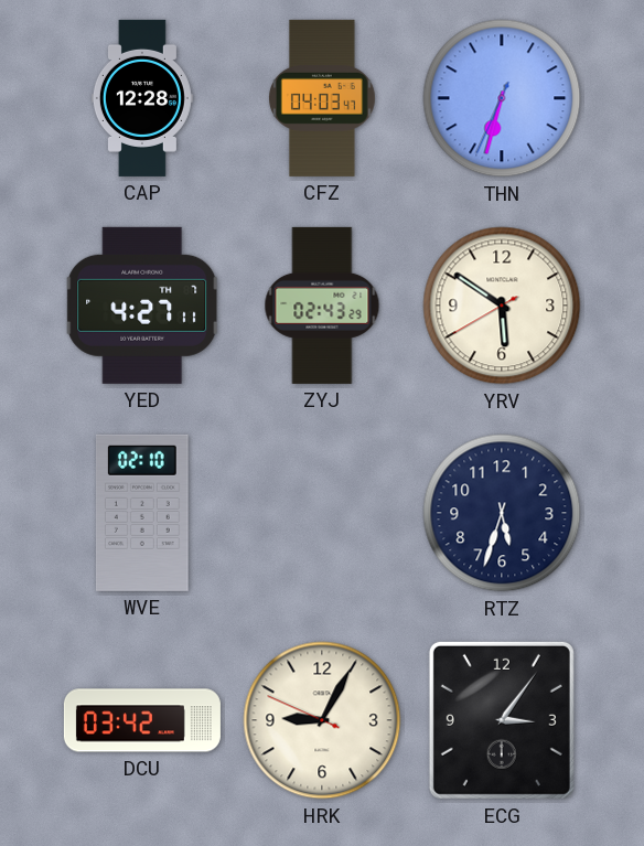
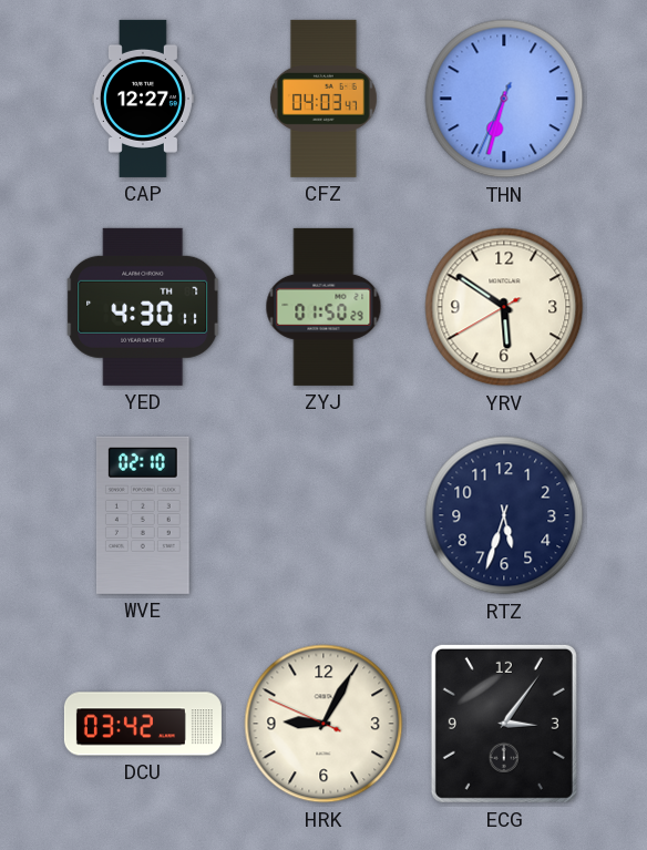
CAP: 12:28 -> 12:27 (143, 99)
YED: 4:27 -> 4:30 (143, 307)
ZYJ: 02:43 -> 01:50 (323, 307)
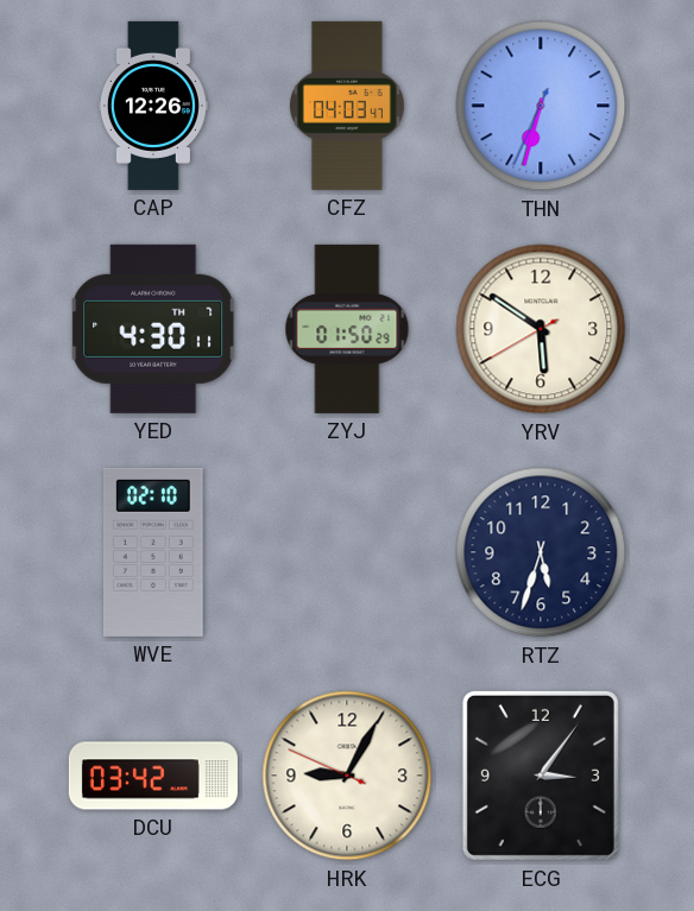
CAP: 12:27 -> 12:26 (153, 106)
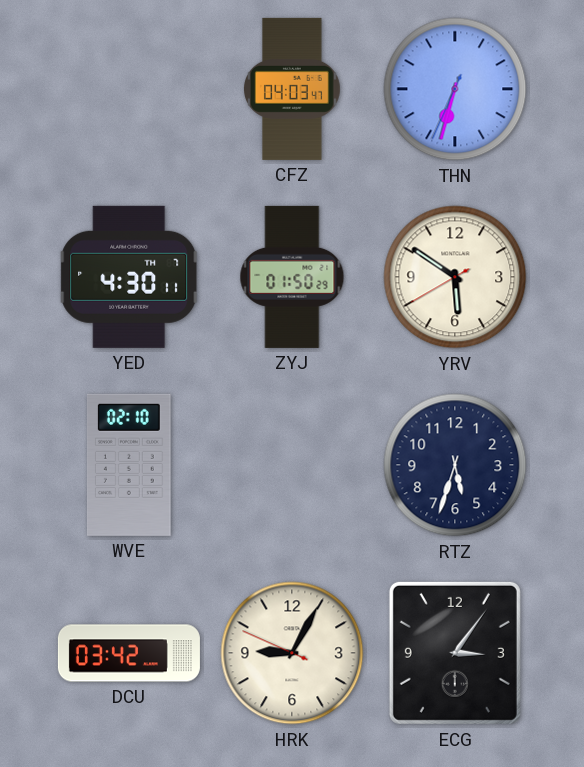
CAP: 12:26 -> none (153, 106)
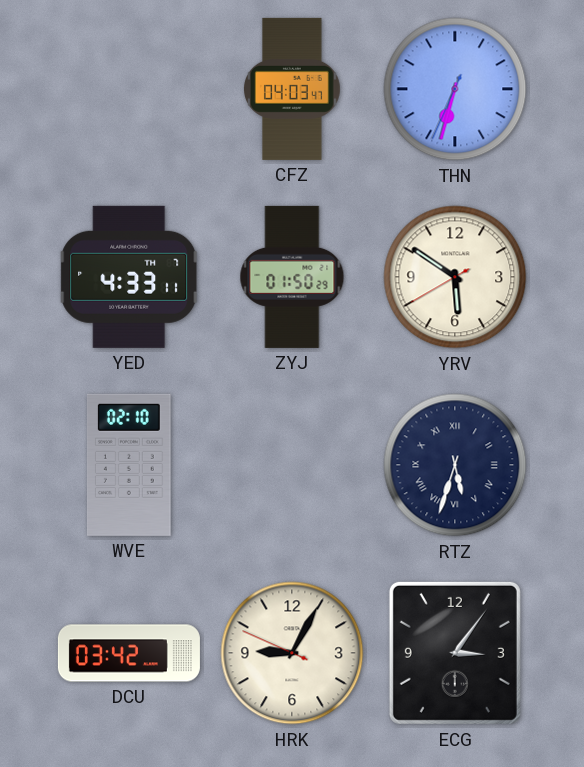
YED: 4:30 -> 4:33 (129, 277)
RTZ numerals: Arabic -> Roman (455, 465)
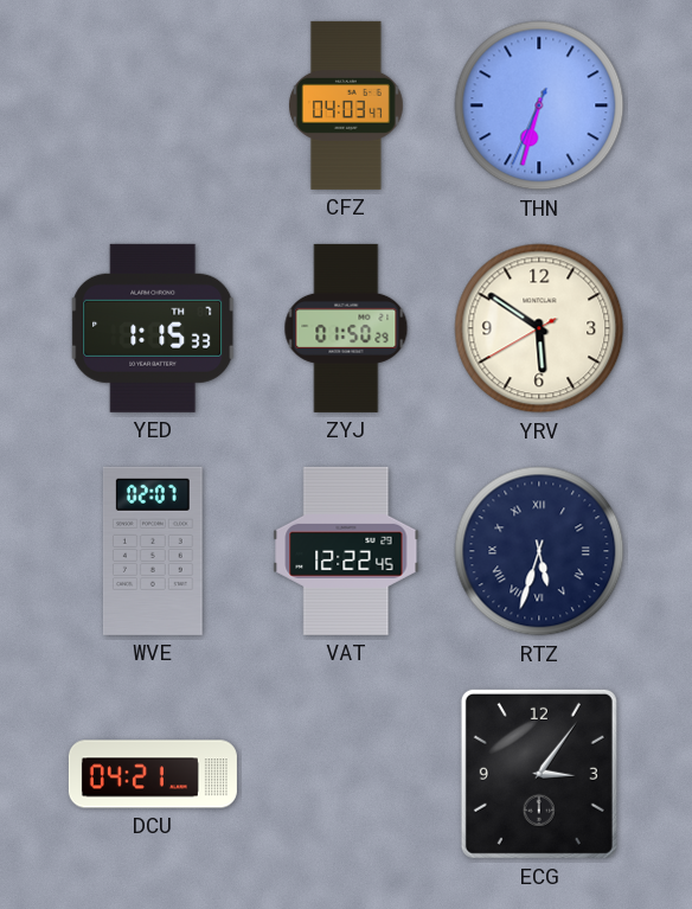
YED: 4:33 -> 1:15 (153, 328)
WVE: 02:10 -> 02:07 (153, 551)
VAT: none -> 12:22 (346, 551)
DCU: 03:42 -> 04:21 (153, 774)
HRK: 9:04 -> none (292, 653)
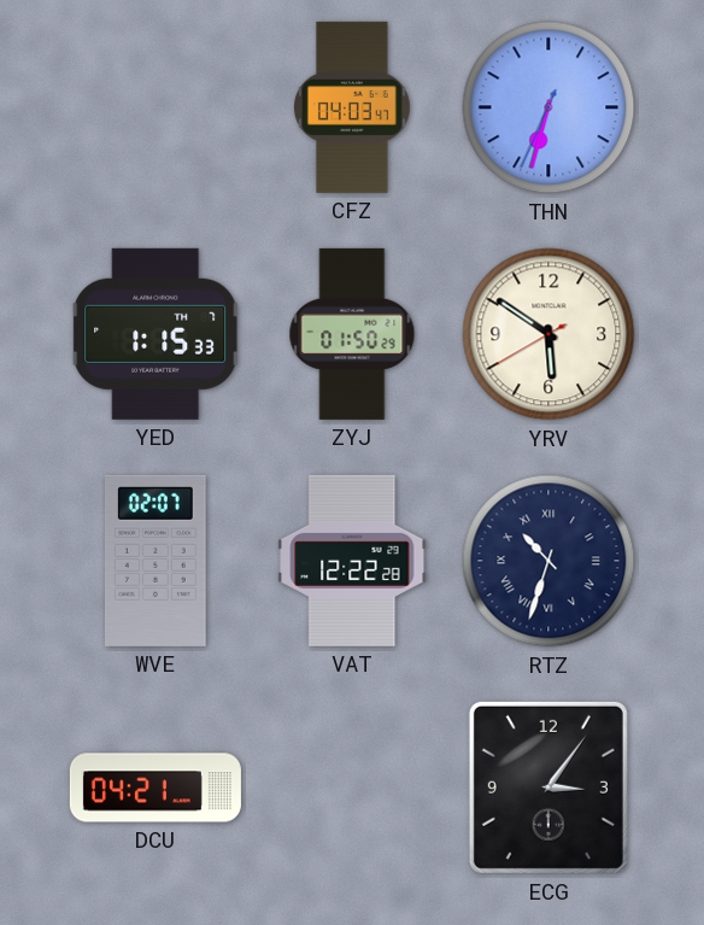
VAT: 12:22:45 -> 12:22:28 (352, 561)
RTZ: 5:33 -> 10:33 (548, 561)
